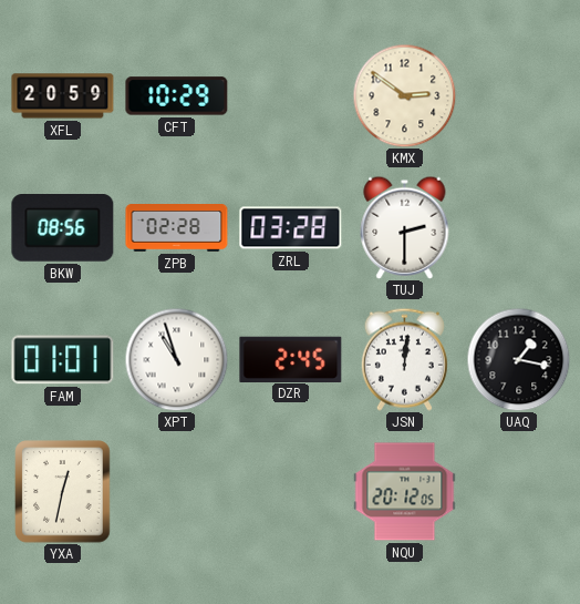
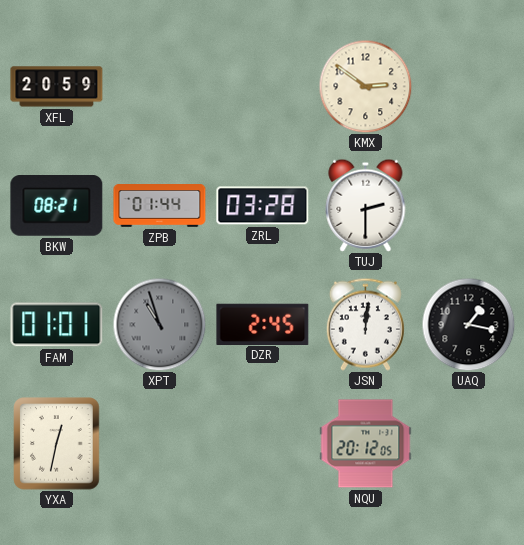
CFT: 10:29 -> none (177, 96)
BKW: 08:56 -> 08:21 (57, 206)
ZPB: 02:28 -> 01:44 (160, 206)
XPT dial: white -> grey (159, 324)
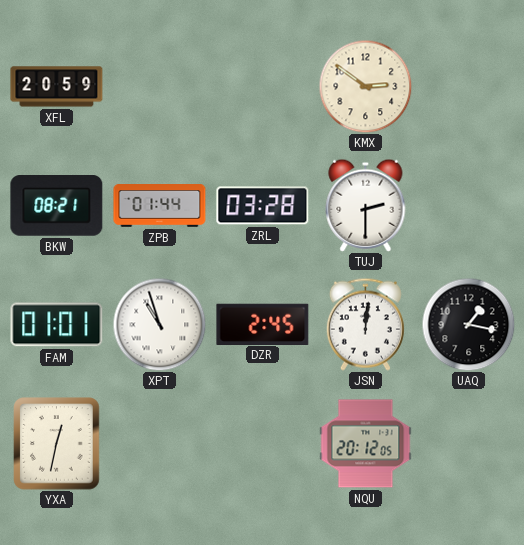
XPT dial: grey -> white (159, 324)
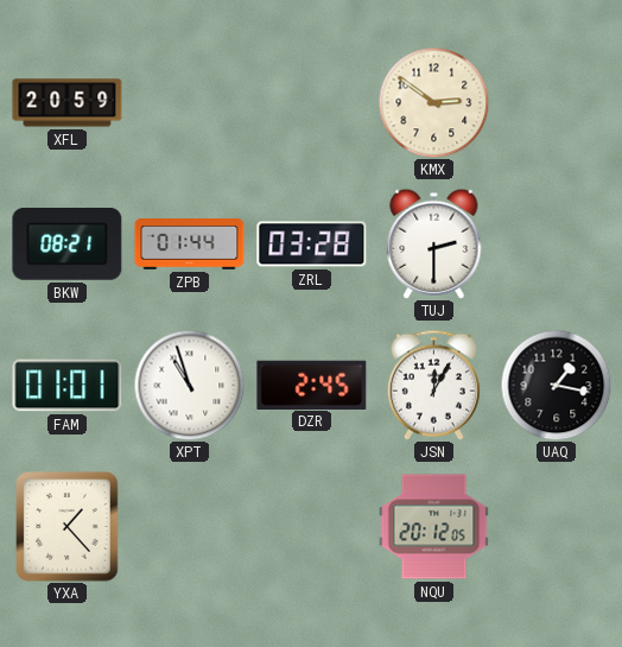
JSN: 12:01 -> 12:05 (433, 385)
YXA: 12:32 -> 1:23 (68, 527)
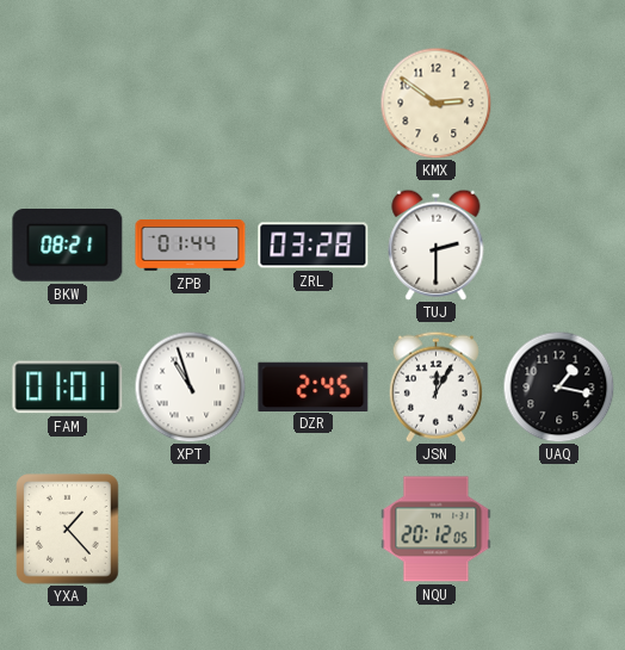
XFL: 20:59 -> none (68, 103)
